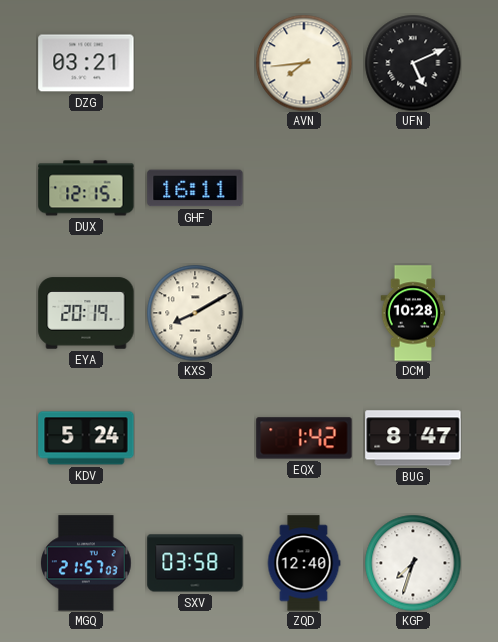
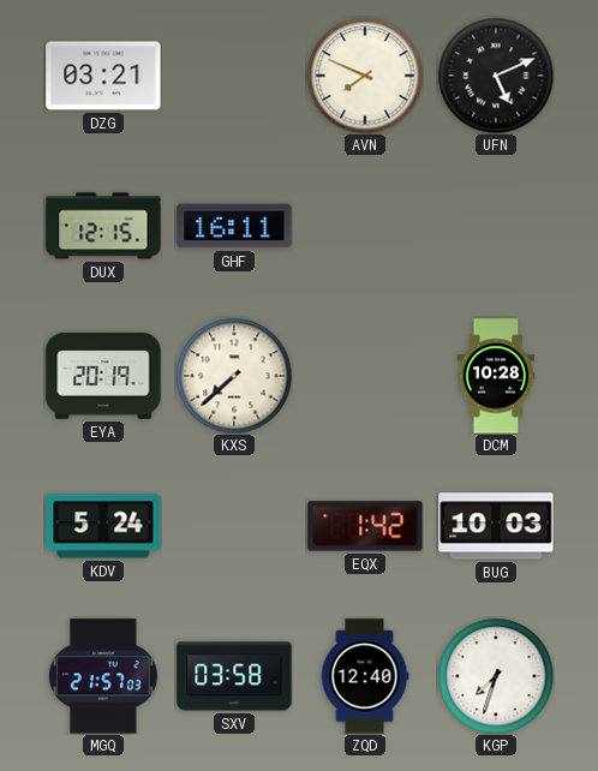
AVN: 7:44 -> 7:49 (365, 76)
KXS: 8:10 -> 7:38 (234, 376)
BUG: 8:47 -> 10:03 (496, 526)
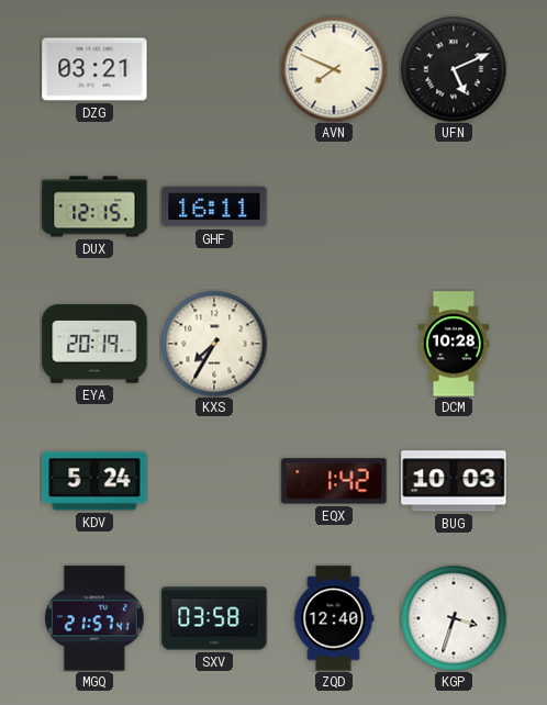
KXS: 7:38 -> 7:35 (214, 344)
MGQ: 21:57:03 -> 21:57:41 (96, 618)
KGP: 7:33 -> 3:33 (454, 618)
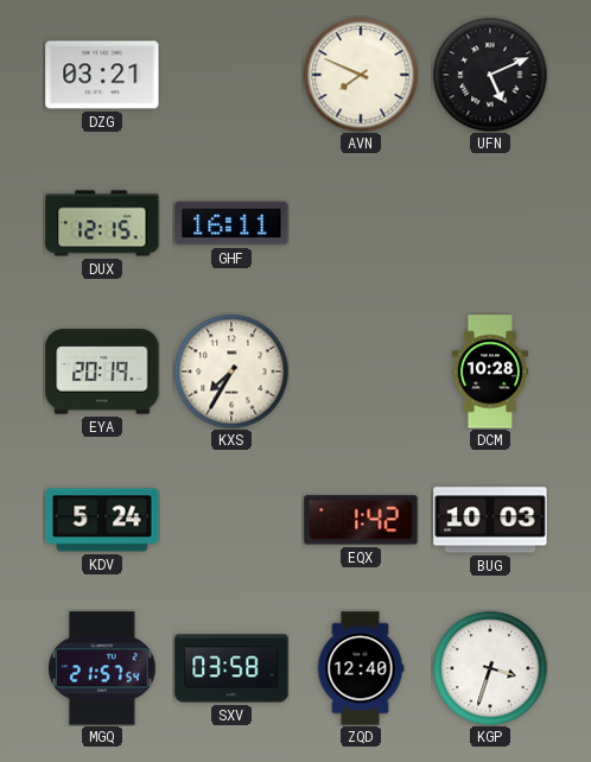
MGQ: 21:57:41 -> 21:57:54 (103, 668)
